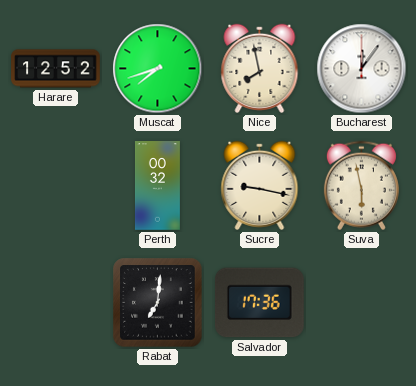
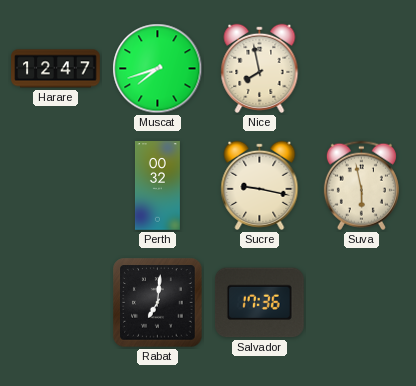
Harare: 12:52 -> 12:47 (56, 69)
Bucharest: 12:06 -> none (362, 69)
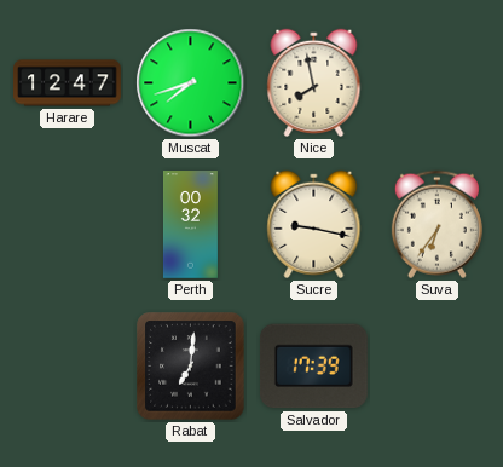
Suva: 5:58 -> 6:36 (436, 225)
Salvador: 17:36 -> 17:39 (314, 367)
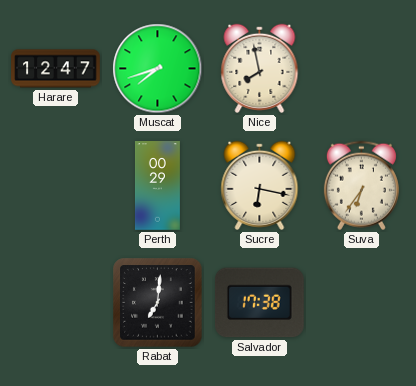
Perth: 00:32 -> 00:29 (157, 186)
Sucre: 9:17 -> 6:17 (260, 185)
Salvador: 17:39 -> 17:38 (260, 303)
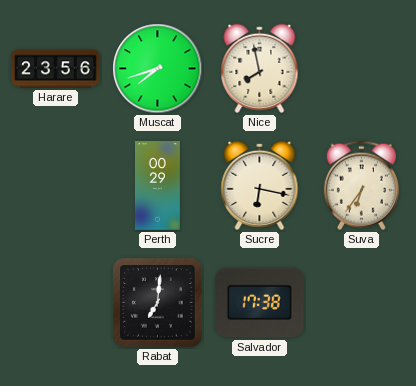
Harare: 12:47 -> 23:56 (56, 69)
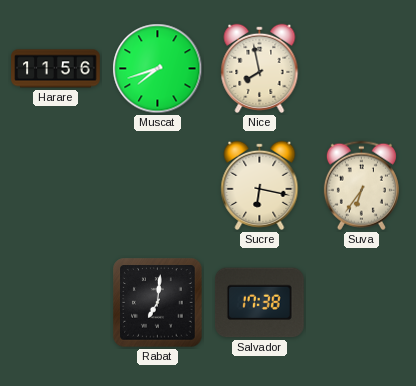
Harare: 23:56 -> 11:56 (56, 69)
Perth: 00:29 -> none (157, 186)
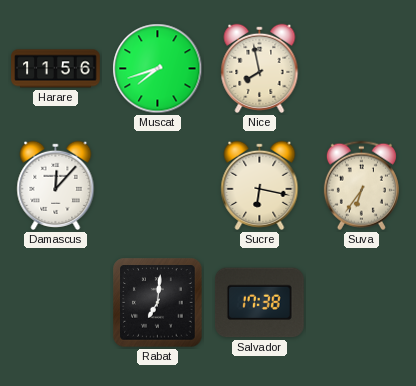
Damascus: none -> 12:07 (56, 185)
